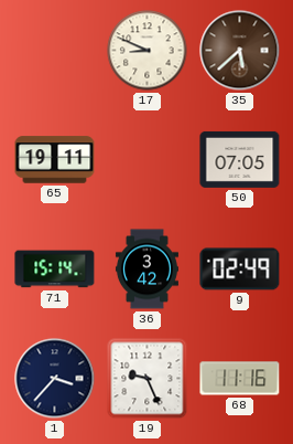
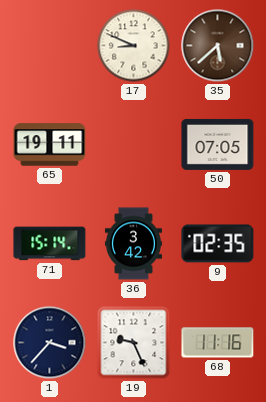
9: 02:49 -> 02:35 (218, 244)
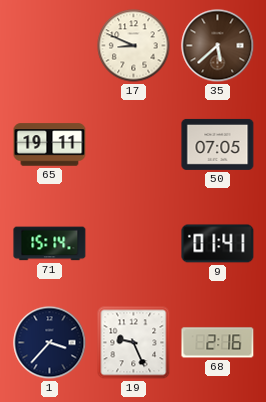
36: 3:42 -> none (133, 244)
9: 02:35 -> 01:41 (218, 244)
68: 11:16 -> 2:16 (218, 343)
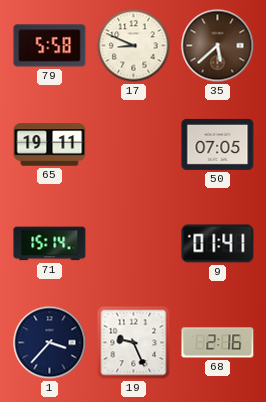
79: none -> 5:58 (50, 46)
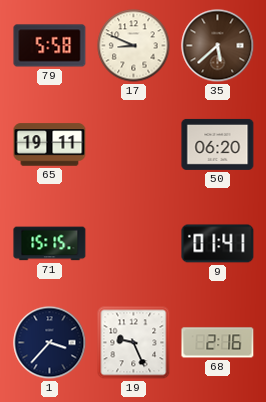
50: 07:05 -> 06:20 (218, 144)
71: 15:14 -> 15:15 (50, 244)
